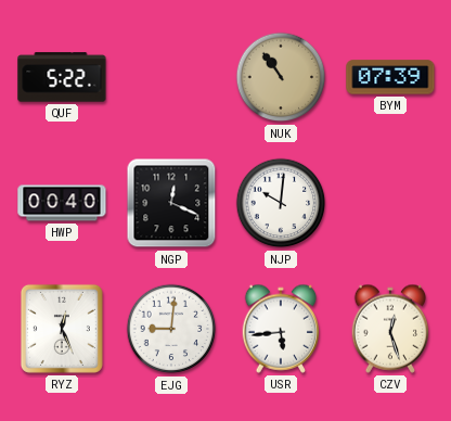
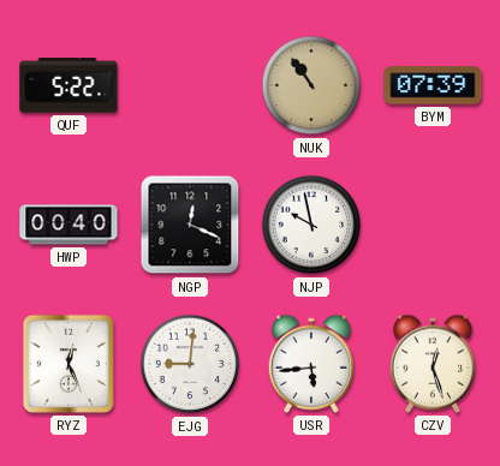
NJP: 10:01 -> 9:58 (311, 225)
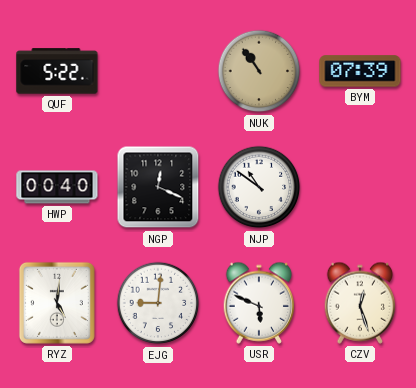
NJP: 9:58 -> 10:51 (259, 187)
RYZ: 12:26 -> 5:01 (57, 303)
USR: 5:44 -> 5:49 (259, 303)
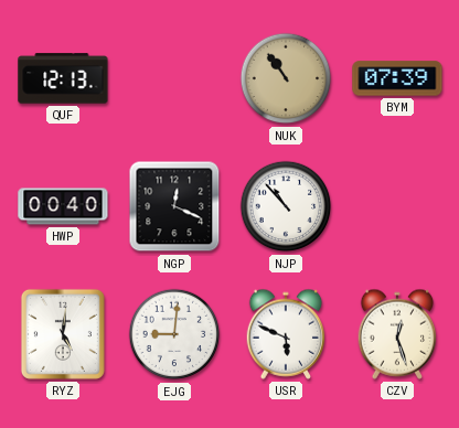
QUF: 5:22 -> 12:13 (63, 78)
NJP: 10:51 -> 10:53 (286, 206)
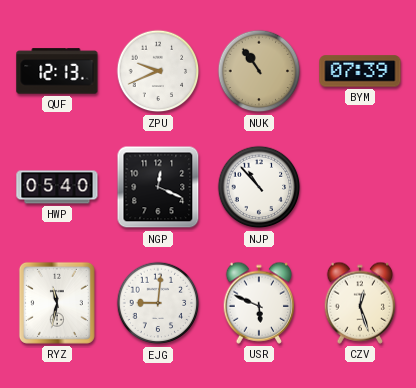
ZPU: none -> 9:41 (158, 71)
HWP: 00:40 -> 05:40 (57, 187)
RYZ: 5:01 -> 11:32 (57, 303)
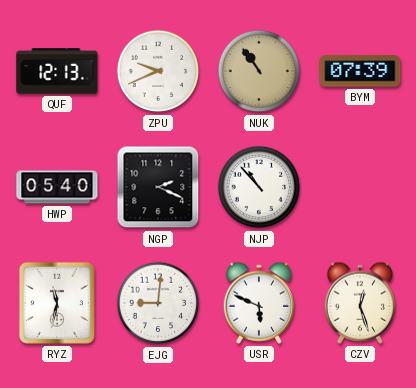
NGP: 12:19 -> 2:19 (158, 187)
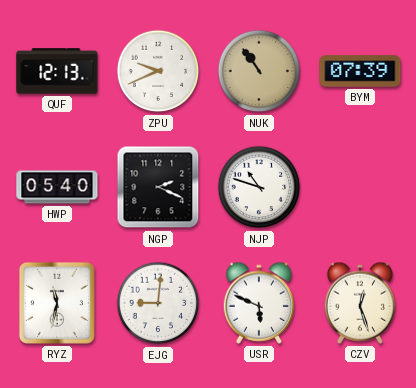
NJP: 10:53 -> 10:48 (259, 187)
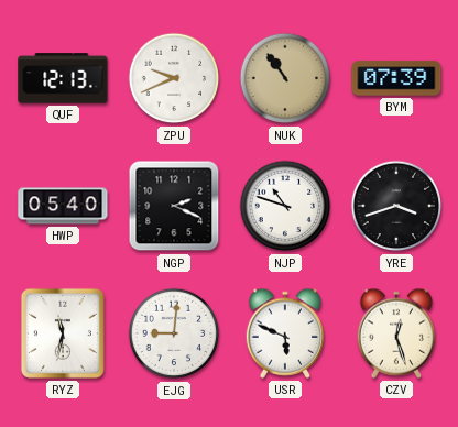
YRE: none -> 3:42 (396, 206)
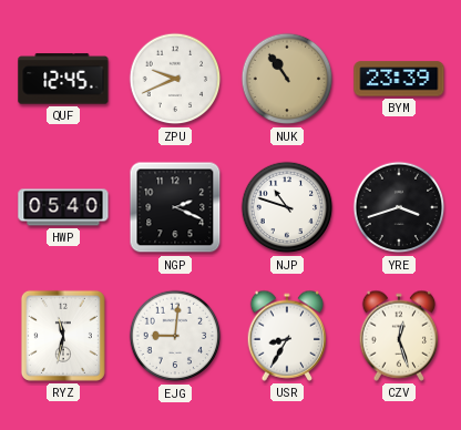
QUF: 12:13 -> 12:45 (63, 79)
BYM: 07:39 -> 23:39 (399, 79)
USR: 5:49 -> 8:35 (287, 336)
